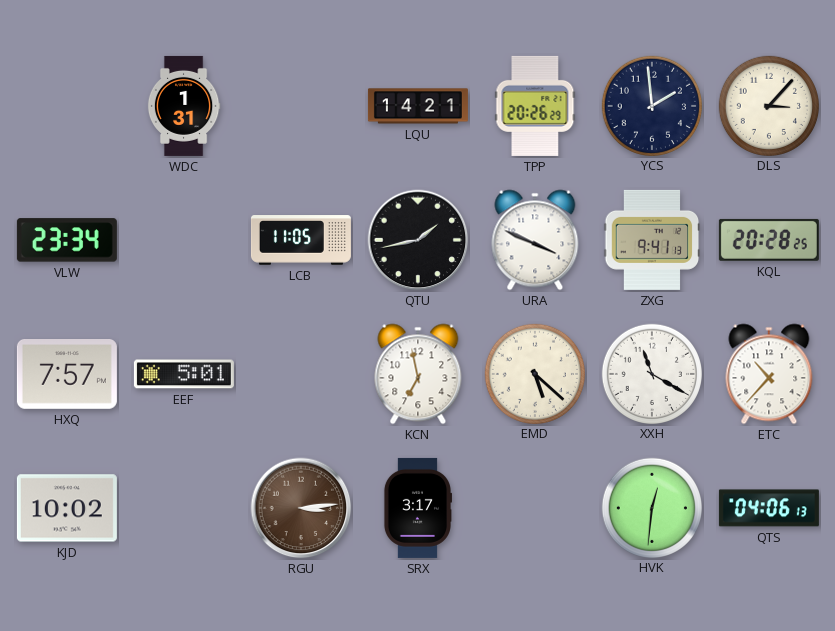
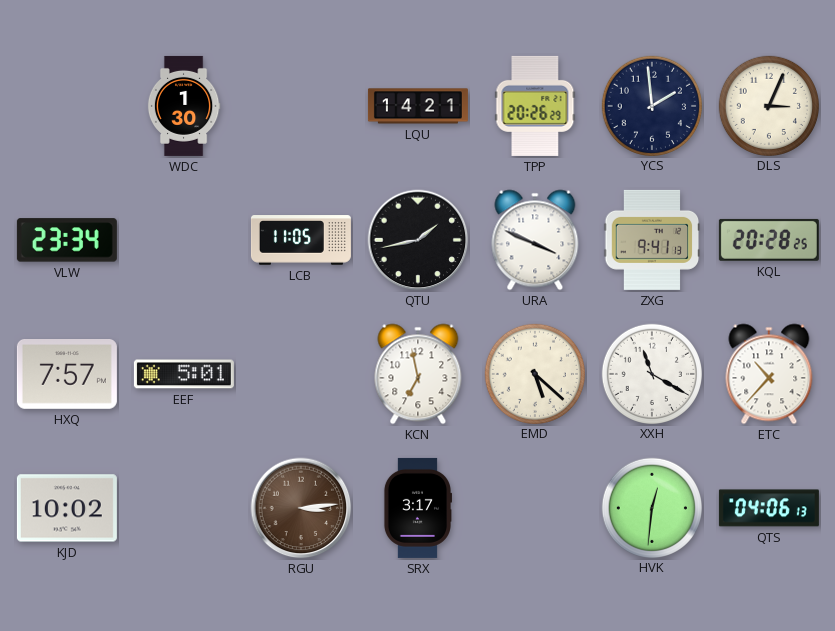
WDC: 1:31 -> 1:30 (184, 106)
DLS: 3:07 -> 3:04 (768, 105)
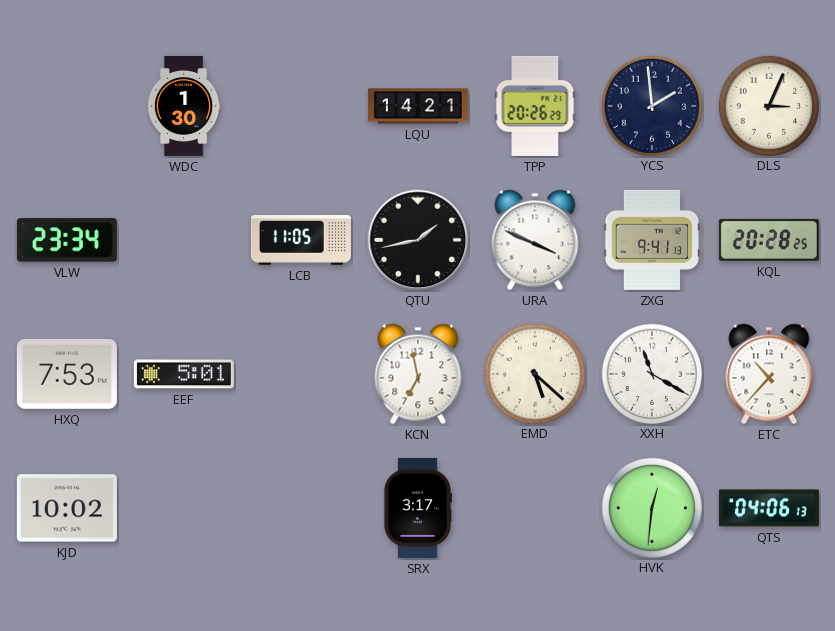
HXQ: 7:57 -> 7:53 (67, 375)
RGU: 3:14 -> none (301, 508)
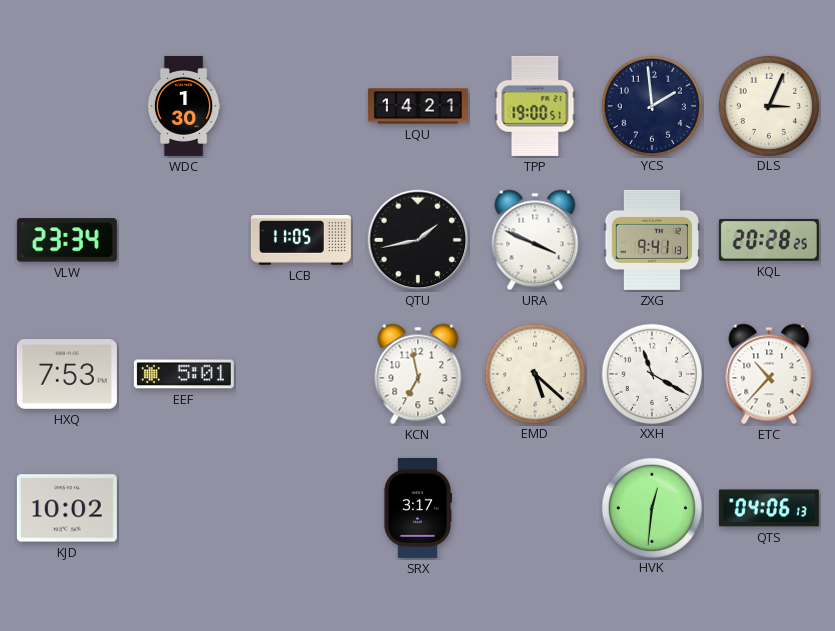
TPP: 20:26 -> 19:00 (535, 106)
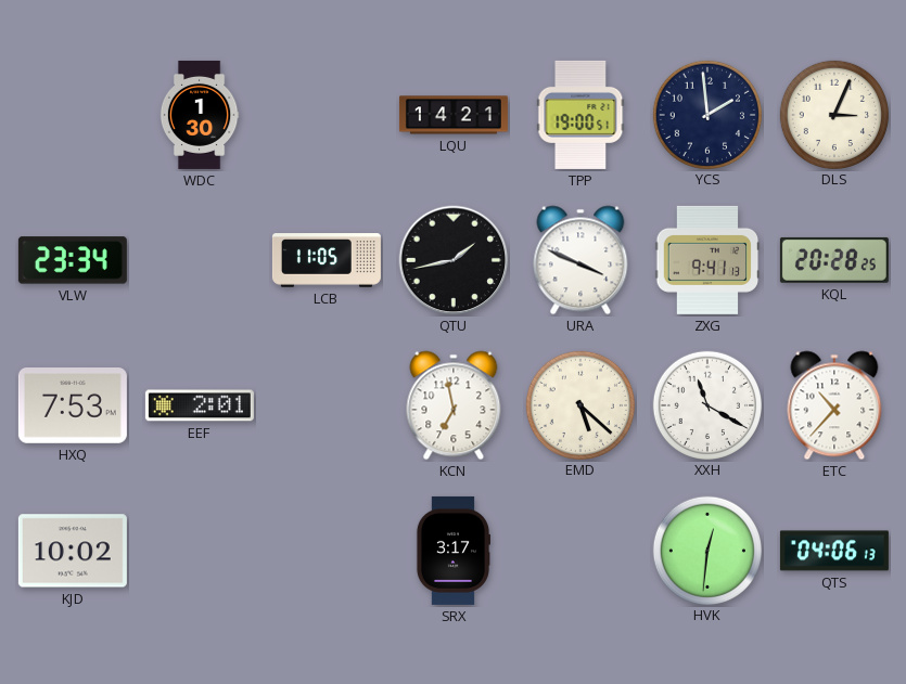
EEF: 5:01 -> 2:01 (200, 405)
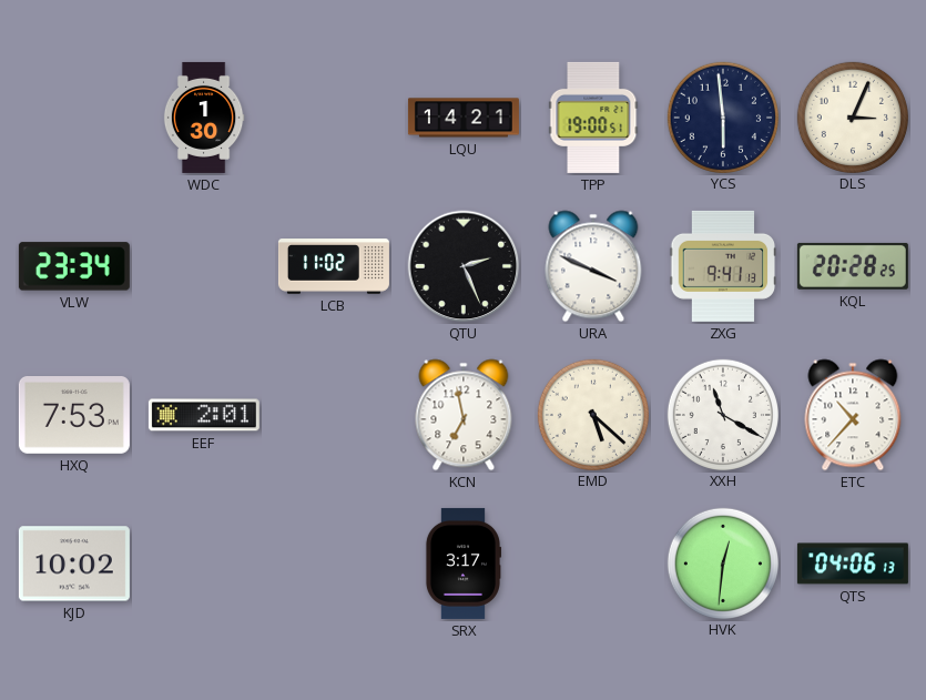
YCS: 1:59 -> 5:59 (722, 116)
LCB: 11:05 -> 11:02 (334, 266)
QTU: 1:43 -> 2:26 (464, 266)
